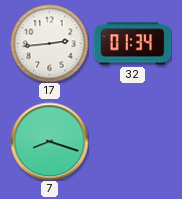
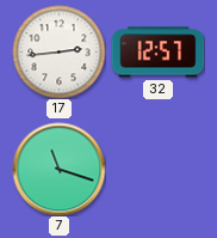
32: 01:34 -> 12:57 (157, 53)
7: 8:18 -> 11:18 (58, 169)
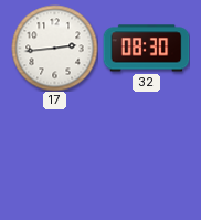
32: 12:57 -> 08:30 (146, 49)
7: 11:18 -> none (58, 169)
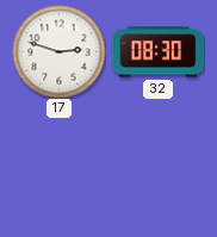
17: 2:44 -> 2:48 (58, 51)
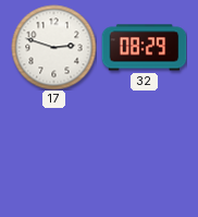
32: 08:30 -> 08:29 (144, 48)
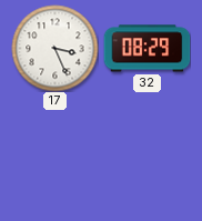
17: 2:48 -> 3:26 (54, 48)
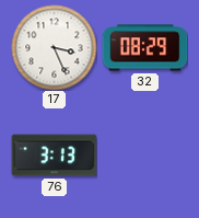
76: none -> 3:13 (54, 156)
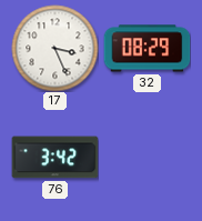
76: 3:13 -> 3:42 (54, 158)
